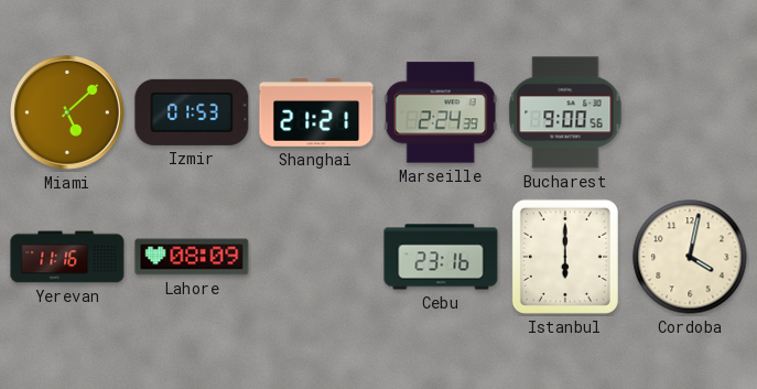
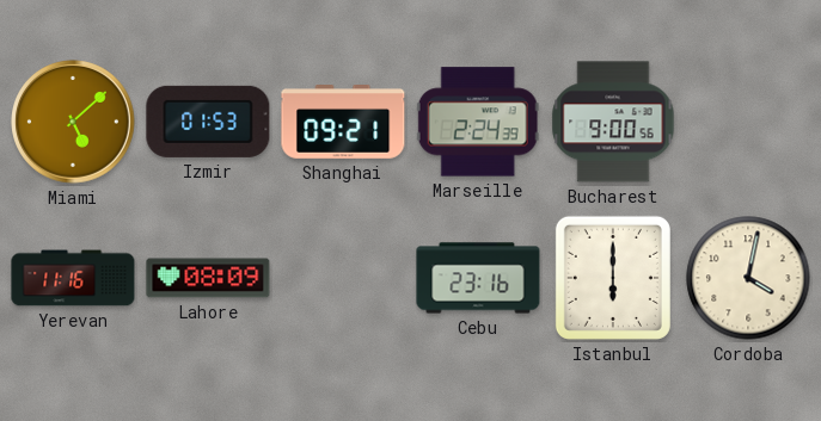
Shanghai: 21:21 -> 09:21 (343, 123)
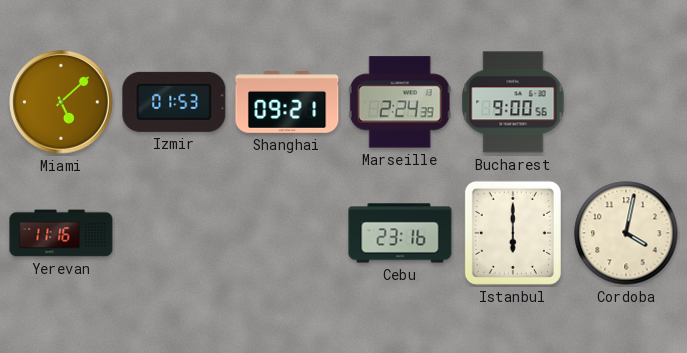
Lahore: 08:09 -> none (208, 278)
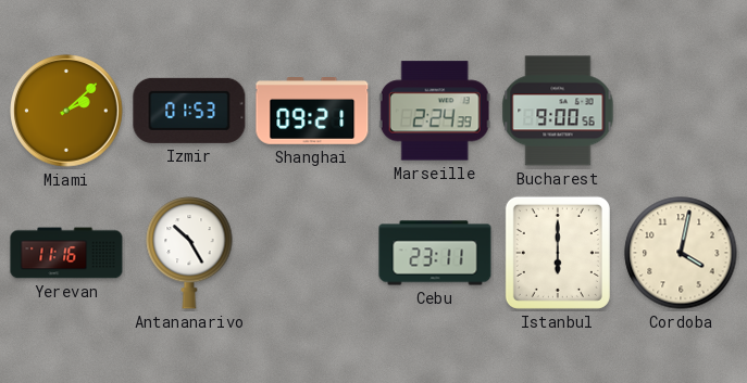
Miami: 5:08 -> 2:08 (66, 111)
Antananarivo: none -> 10:25 (189, 253)
Cebu: 23:16 -> 23:11 (435, 253)
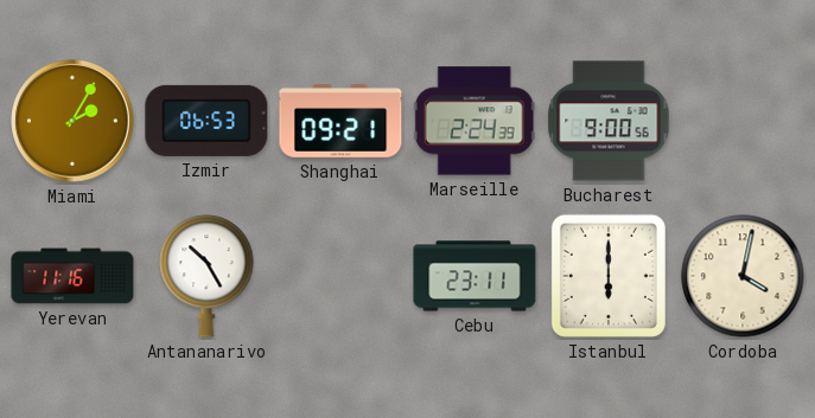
Miami: 2:08 -> 2:05 (72, 121)
Izmir: 01:53 -> 06:53 (206, 121)
